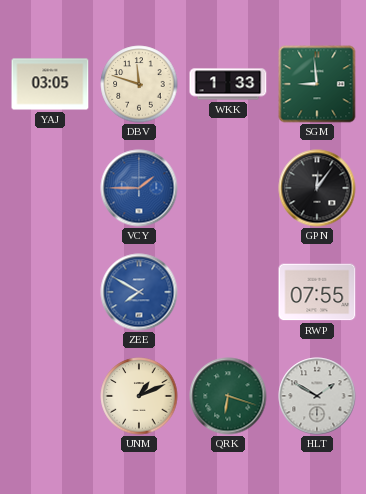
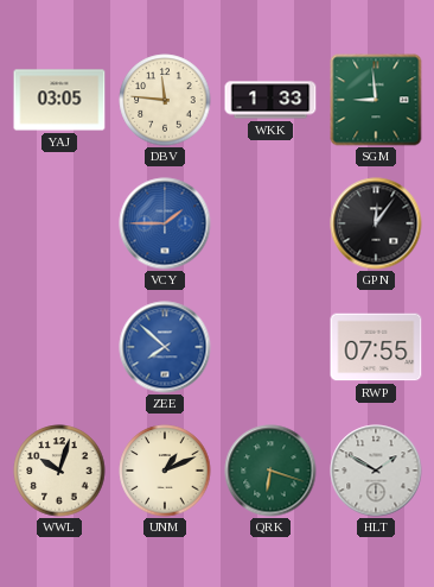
DBV: 11:48 -> 11:46 (165, 100)
ZEE: 7:50 -> 7:52 (165, 347)
WWL: none -> 10:03 (59, 471)
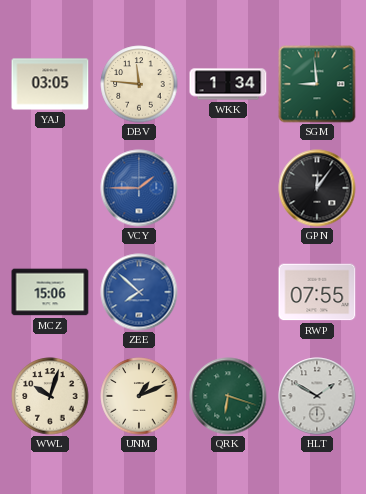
WKK: 1:33 -> 1:34 (228, 84)
MCZ: none -> 15:06 (50, 292)
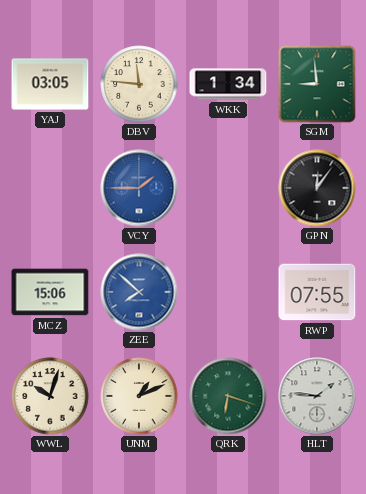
HLT: 1:50 -> 1:46 (317, 396)
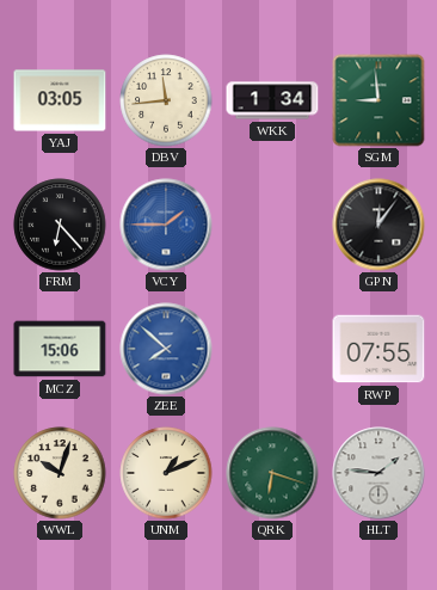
DBV: 11:46 -> 11:44 (166, 100)
FRM: none -> 6:23 (60, 225)
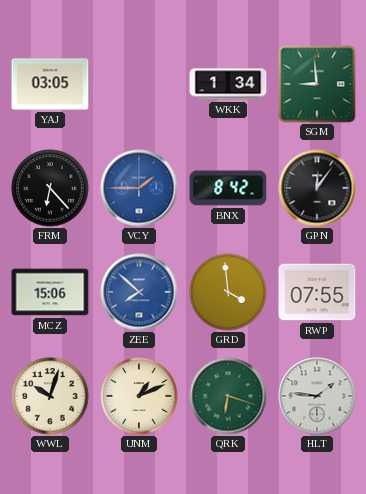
DBV: 11:44 -> none (166, 100)
BNX: none -> 8:42 (228, 188)
GRD: none -> 3:59 (228, 292)
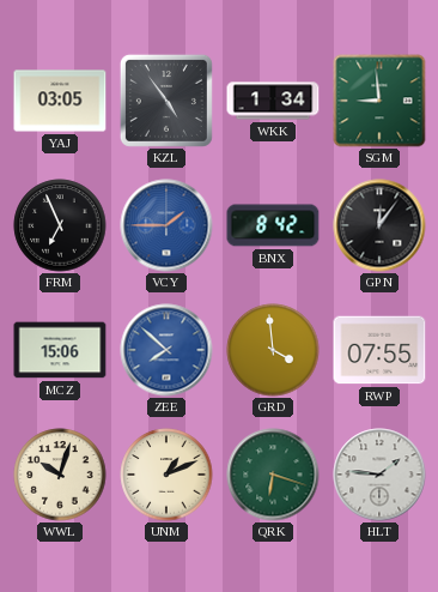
KZL: none -> 4:54 (166, 101)
FRM: 6:23 -> 6:56 (60, 225)
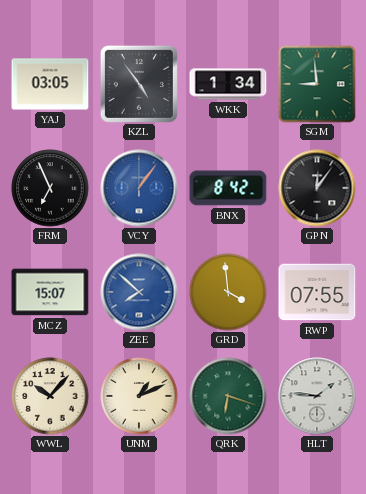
VCY: 1:45 -> 1:06 (139, 188)
MCZ: 15:06 -> 15:07 (50, 292)
WWL: 10:03 -> 10:07 (50, 396)
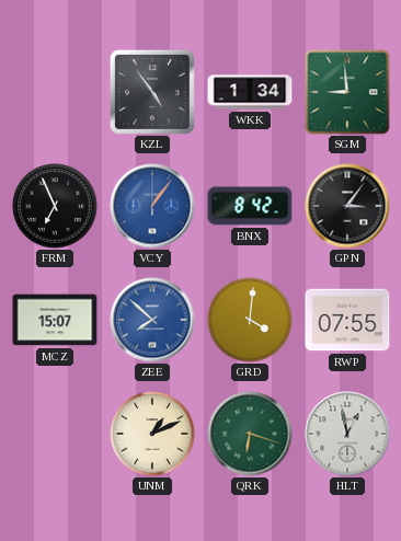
YAJ: 03:05 -> none (50, 84)
GPN: 12:06 -> 3:06 (347, 206)
GRD: 3:59 -> 4:01 (250, 320)
WWL: 10:07 -> none (50, 396)
HLT: 1:46 -> 12:58 (347, 434)
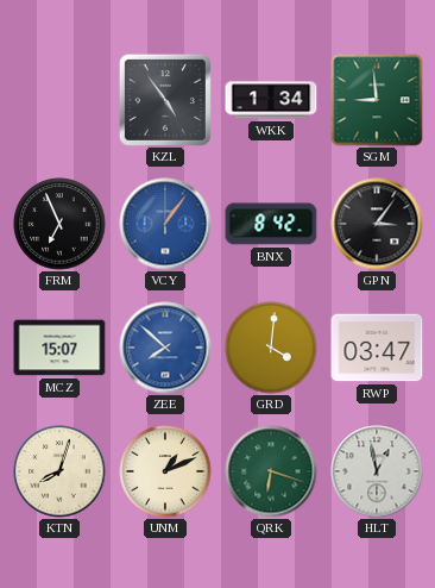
RWP: 07:55 -> 03:47 (377, 348)
KTN: none -> 8:03 (59, 471)
